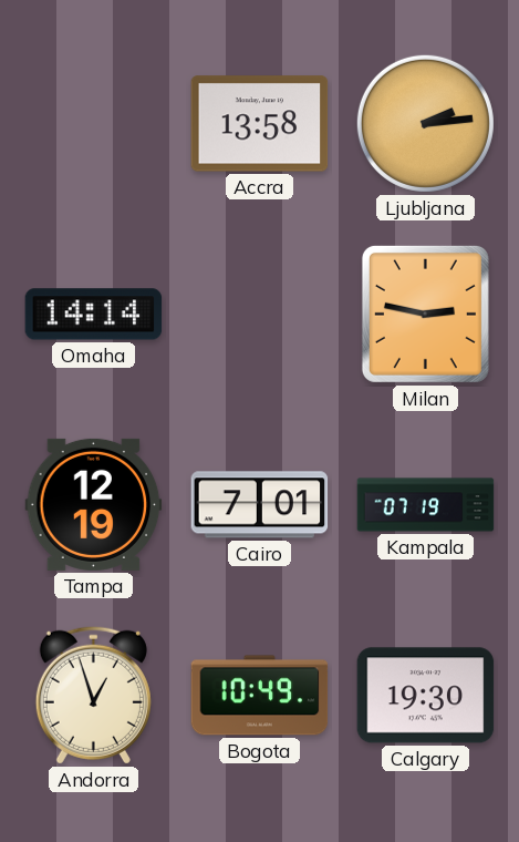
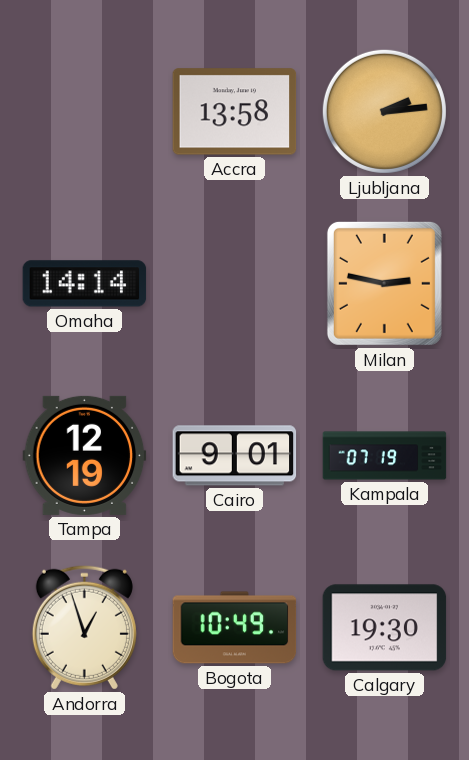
Cairo: 7:01 -> 9:01 (235, 456)
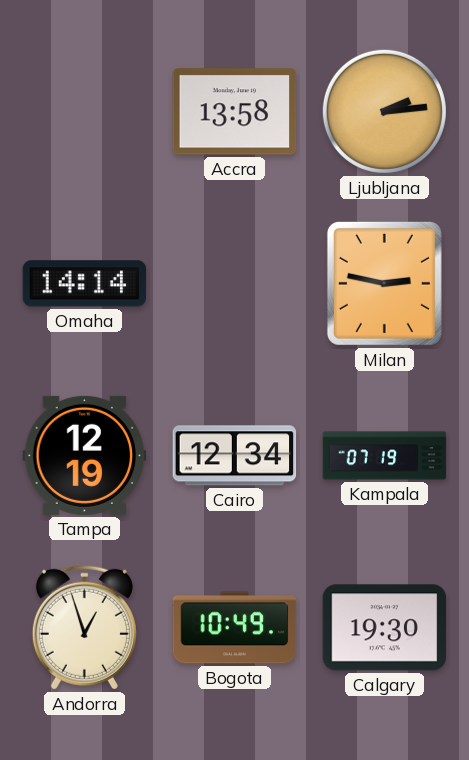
Cairo: 9:01 -> 12:34 (235, 456)
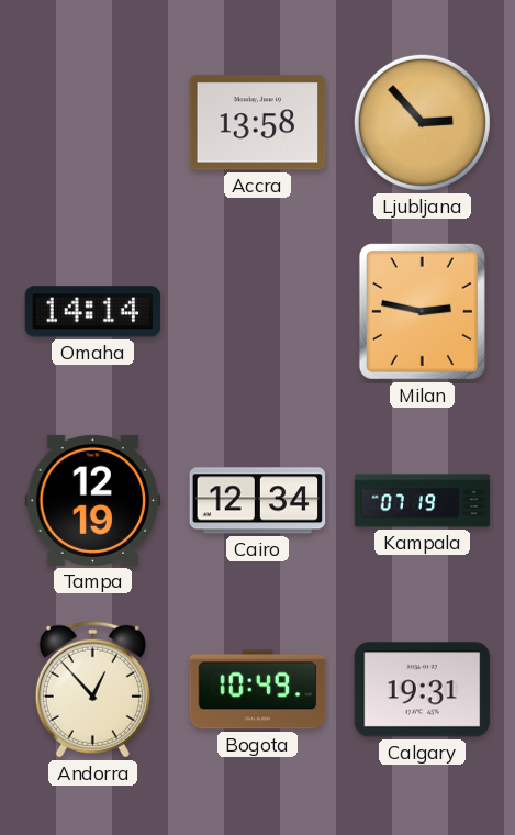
Ljubljana: 2:14 -> 2:53 (422, 122)
Andorra: 12:57 -> 12:53 (92, 689)
Calgary: 19:30 -> 19:31 (423, 690)
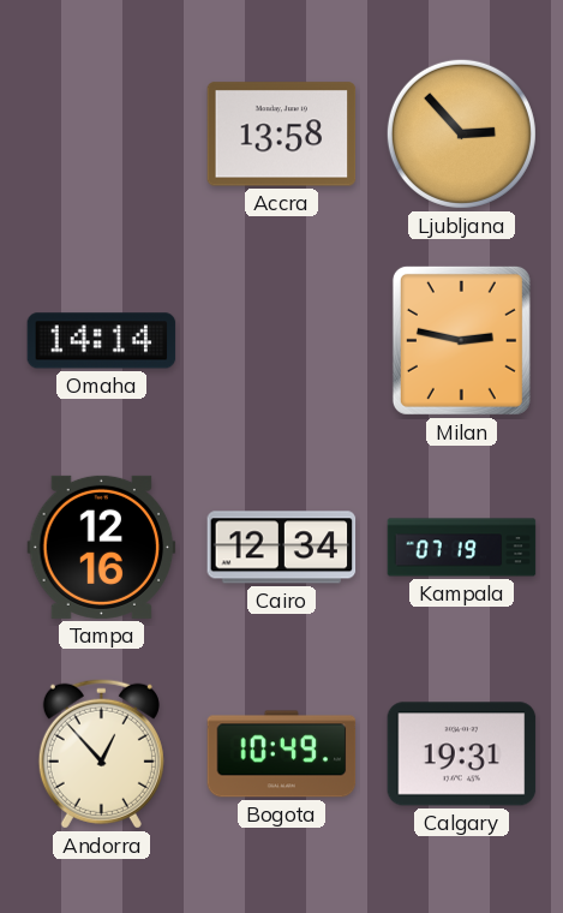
Tampa: 12:19 -> 12:16 (102, 547)
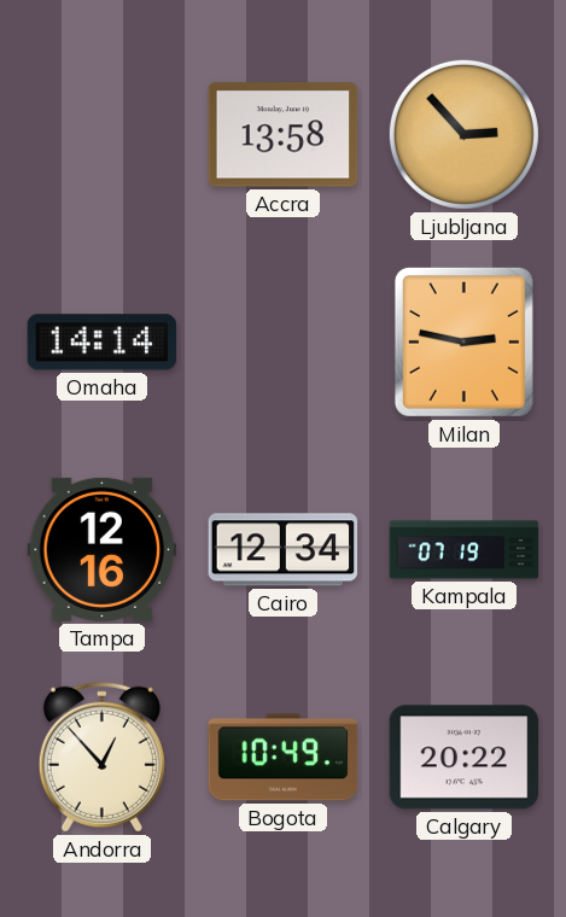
Calgary: 19:31 -> 20:22 (465, 758)
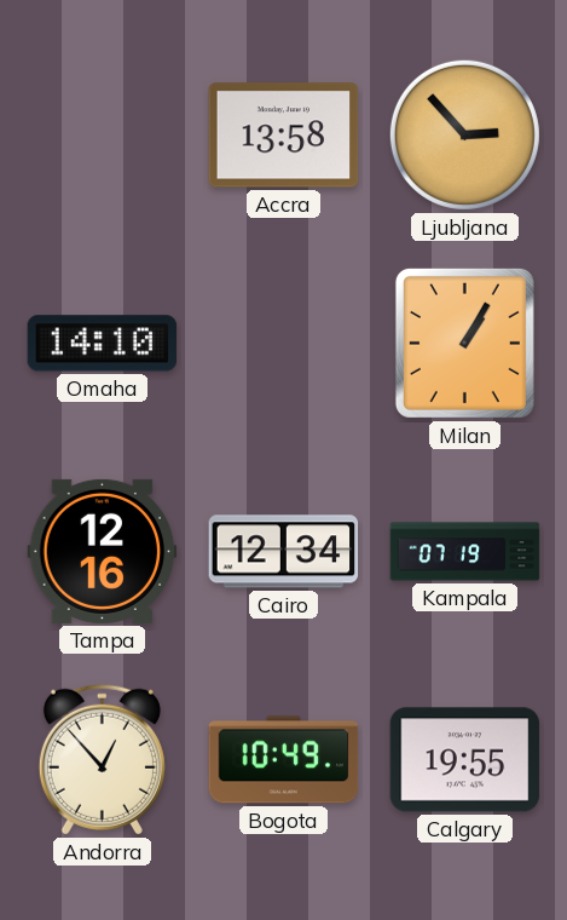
Omaha: 14:14 -> 14:10 (103, 344)
Milan: 2:47 -> 1:05 (464, 343)
Calgary: 20:22 -> 19:55 (465, 760)
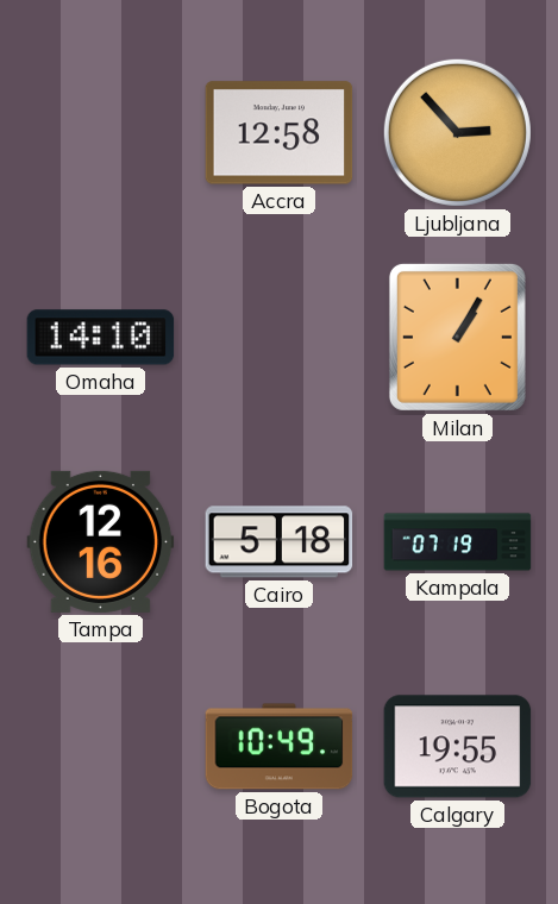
Accra: 13:58 -> 12:58 (280, 133)
Cairo: 12:34 -> 5:18 (280, 542)
Andorra: 12:53 -> none (102, 759)
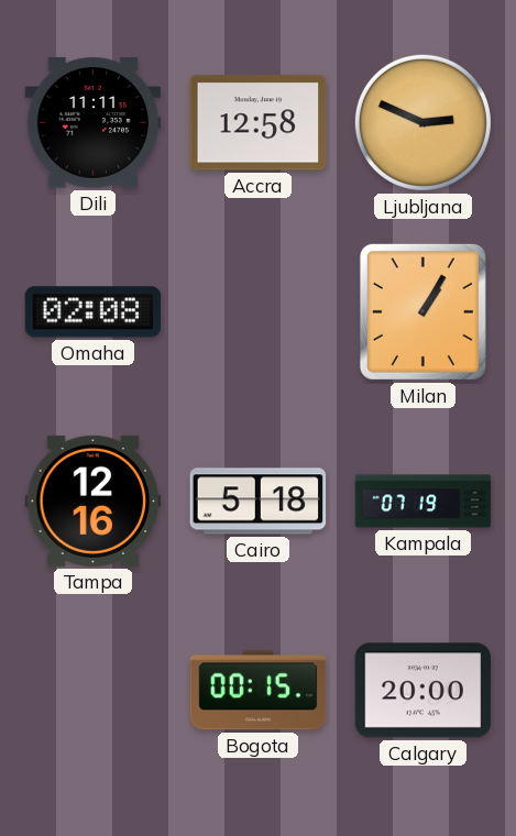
Dili: none -> 11:11 (94, 123)
Ljubljana: 2:53 -> 2:49 (422, 122)
Omaha: 14:10 -> 02:08 (94, 312)
Bogota: 10:49 -> 00:15 (259, 691)
Calgary: 19:55 -> 20:00 (424, 691)
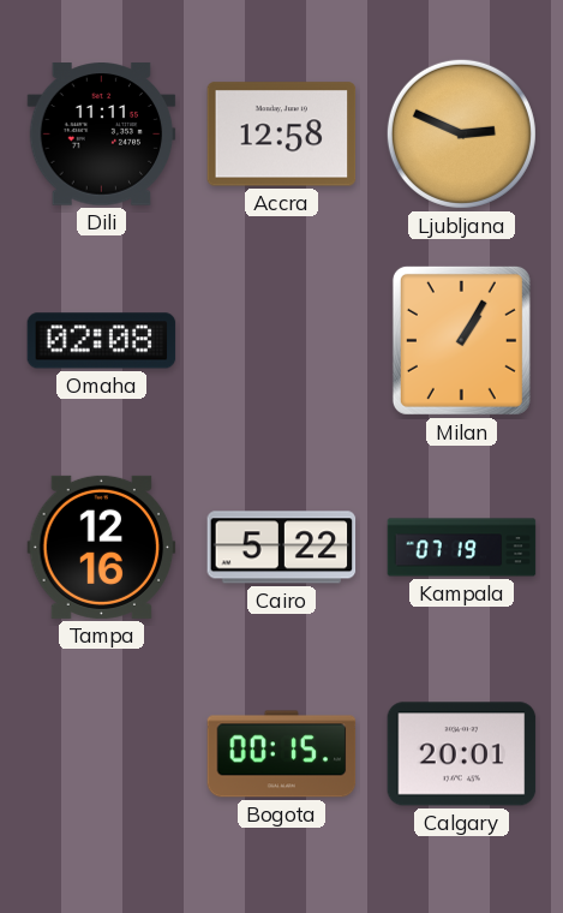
Cairo: 5:18 -> 5:22 (282, 548)
Calgary: 20:00 -> 20:01 (462, 754)
